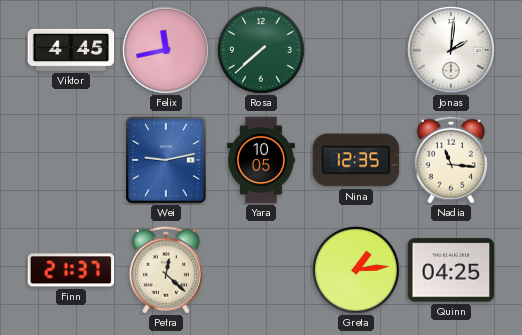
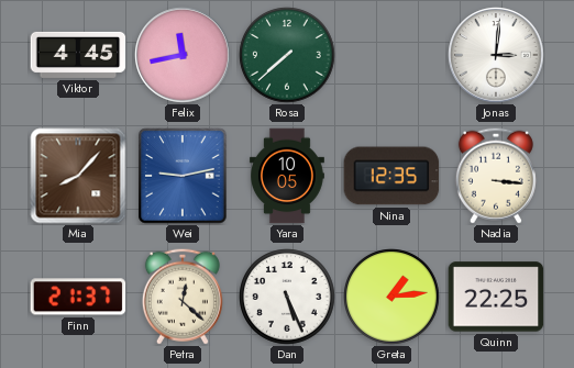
Jonas: 2:01 -> 3:01 (496, 55)
Mia: none -> 8:07 (78, 176)
Nadia: 11:16 -> 3:16 (496, 176)
Dan: none -> 5:26 (288, 298)
Quinn: 04:25 -> 22:25 (496, 297)
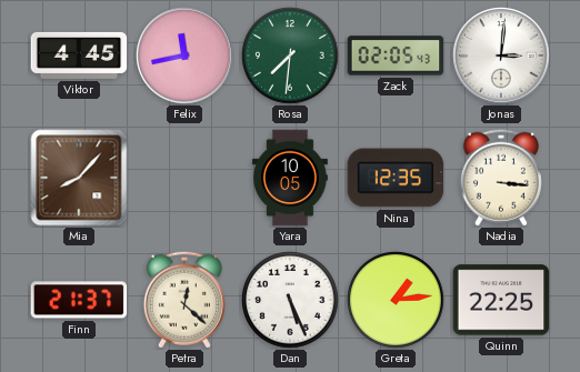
Rosa: 7:38 -> 7:31 (291, 57)
Zack: none -> 02:05 (396, 56)
Wei: 9:13 -> none (183, 176)
